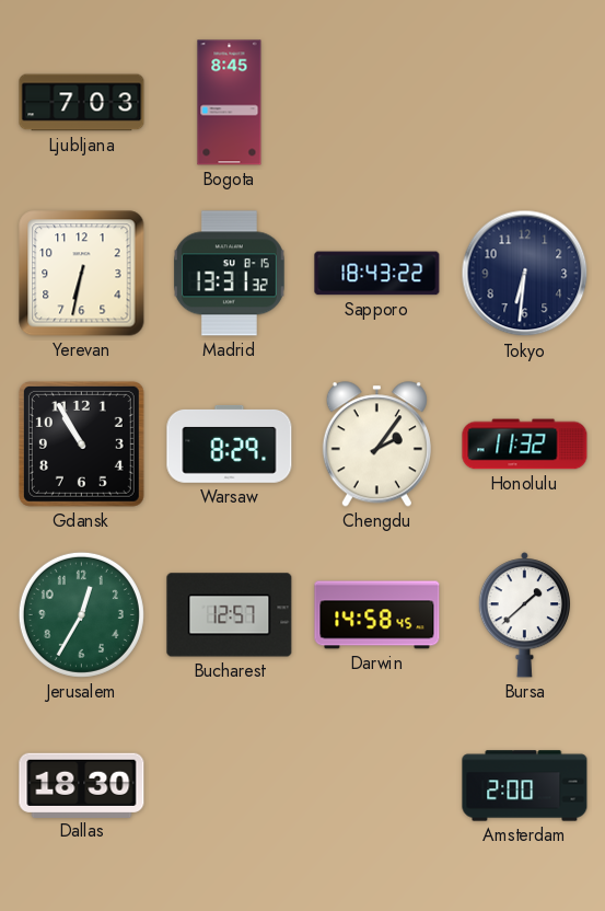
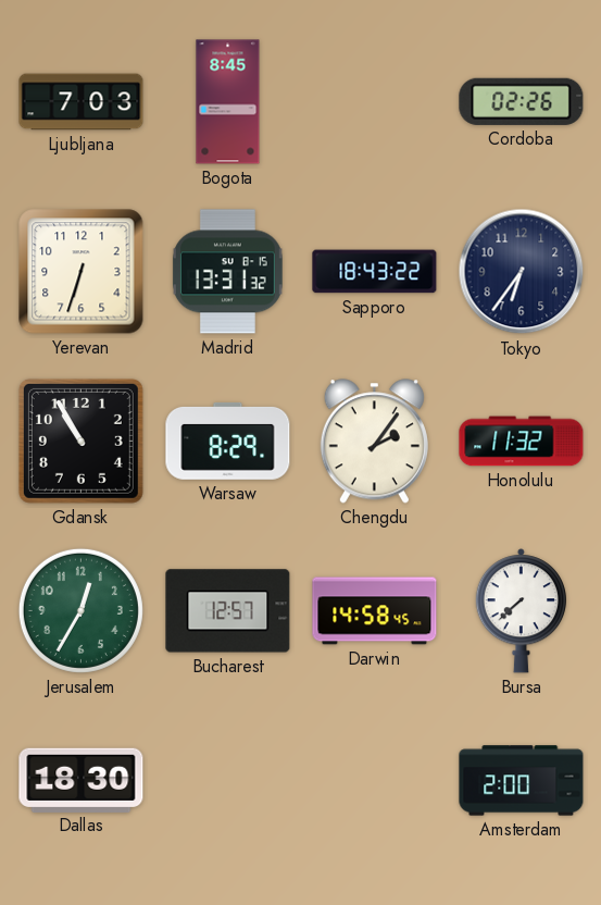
Cordoba: none -> 02:26 (522, 101)
Yerevan: 6:32 -> 6:33 (82, 272)
Tokyo: 6:31 -> 6:36 (522, 272)
Bursa: 1:38 -> 7:38 (522, 611)
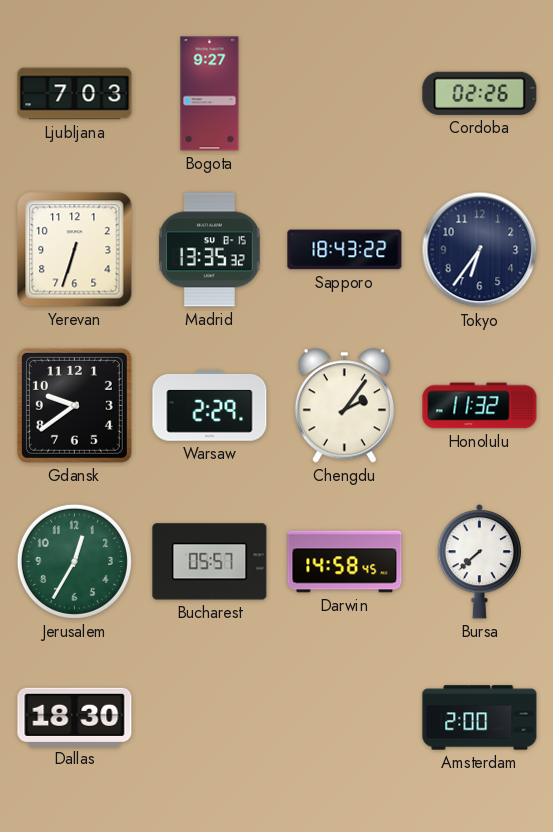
Bogota: 8:45 -> 9:27 (210, 94)
Madrid: 13:31 -> 13:35 (209, 250)
Gdansk: 10:55 -> 9:39 (74, 405)
Warsaw: 8:29 -> 2:29 (210, 405)
Bucharest: 12:57 -> 05:57 (210, 562)
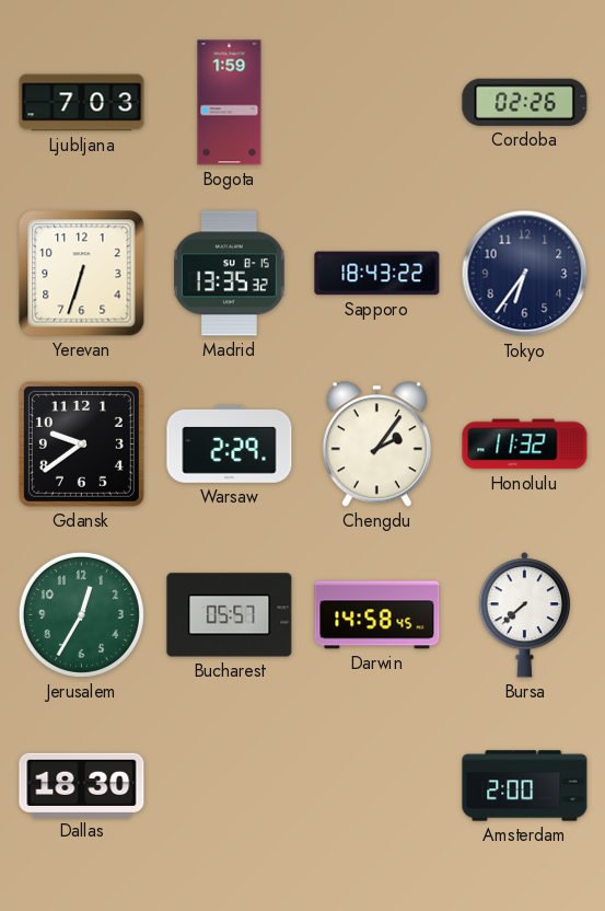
Bogota: 9:27 -> 1:59 (230, 103)
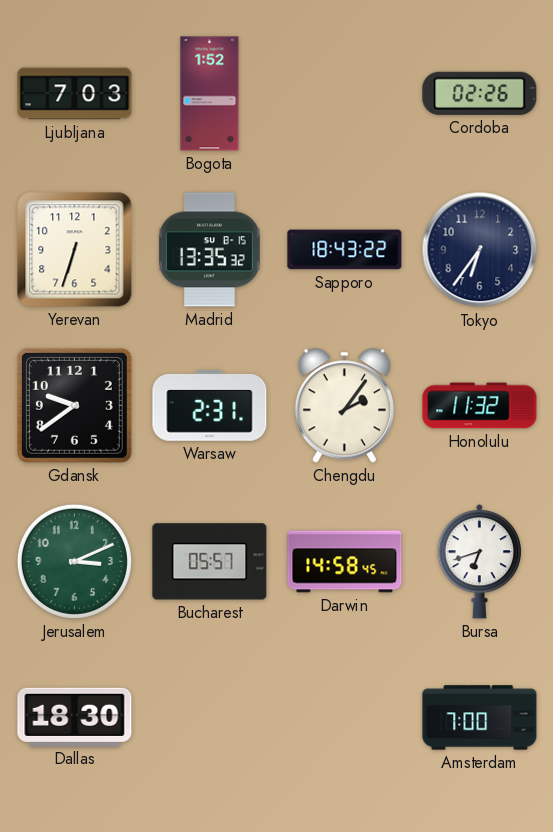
Bogota: 1:59 -> 1:52 (210, 94)
Warsaw: 2:29 -> 2:31 (210, 405)
Jerusalem: 12:35 -> 3:11 (74, 561)
Bursa: 7:38 -> 6:42 (480, 562)
Amsterdam: 2:00 -> 7:00 (480, 718)
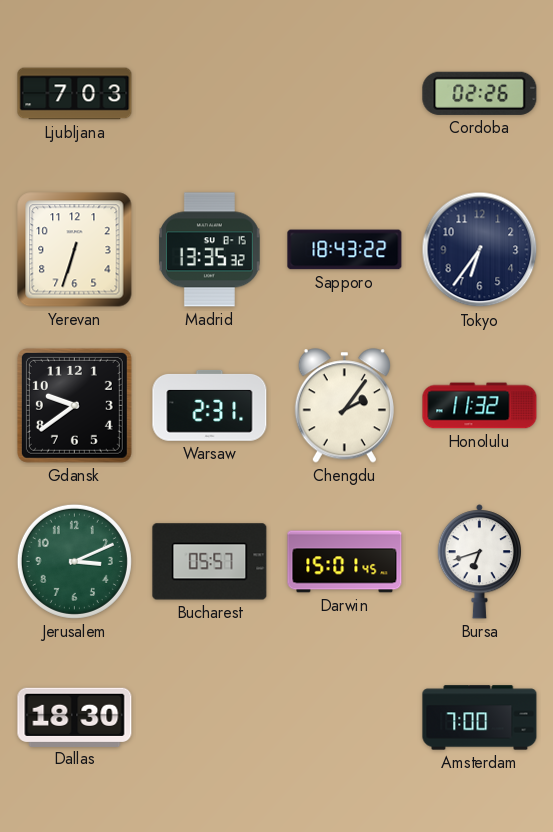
Bogota: 1:52 -> none (210, 94)
Darwin: 14:58 -> 15:01 (345, 562)
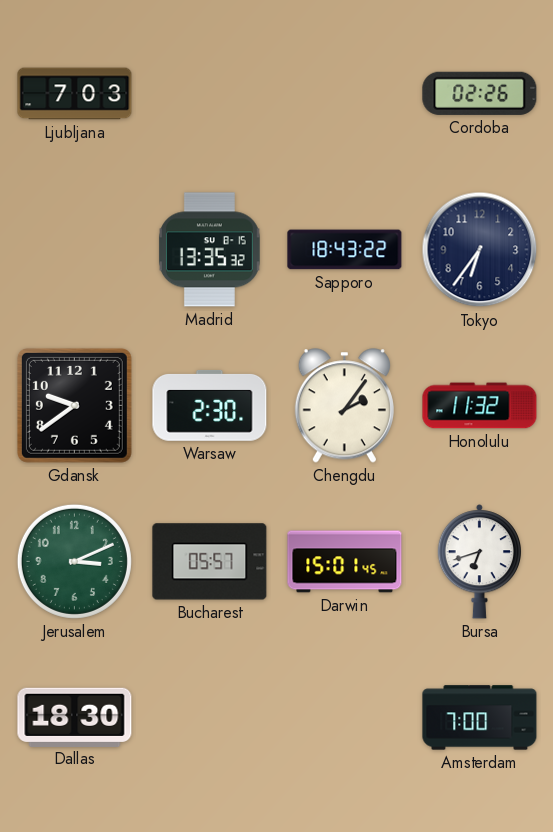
Yerevan: 6:33 -> none (75, 250)
Warsaw: 2:31 -> 2:30 (210, 405)
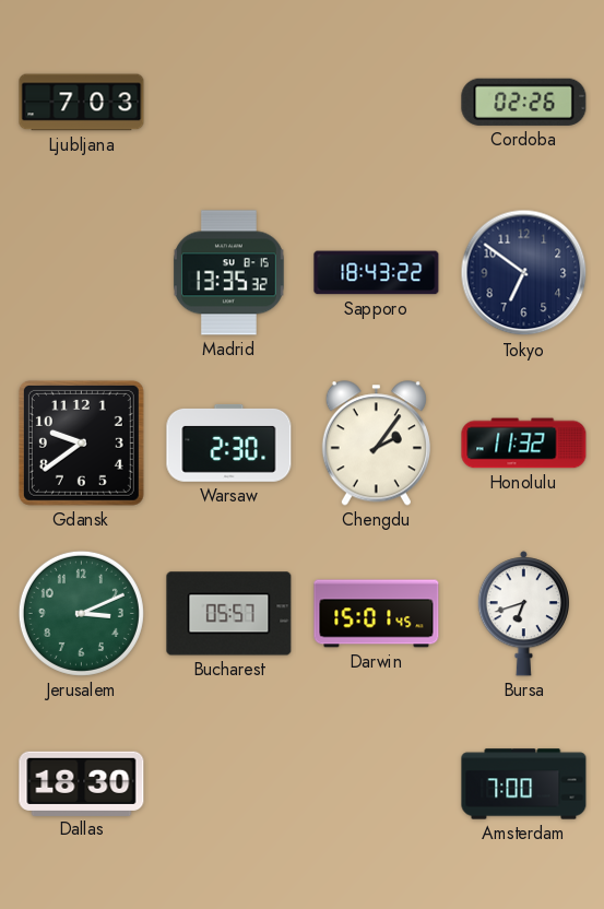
Tokyo: 6:36 -> 6:51 (524, 273)
